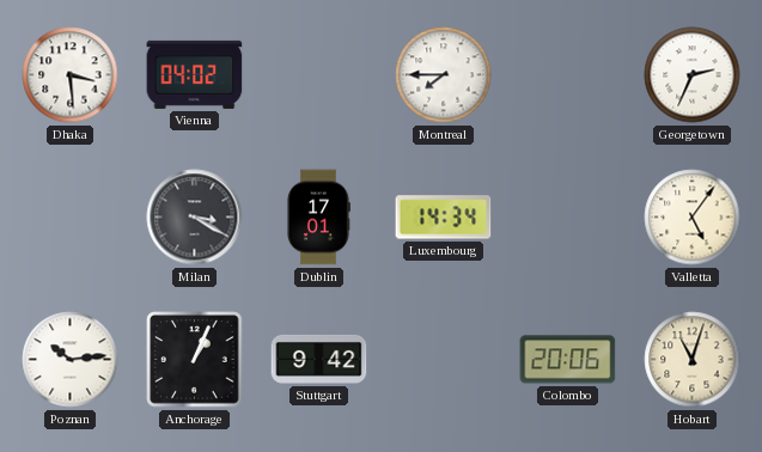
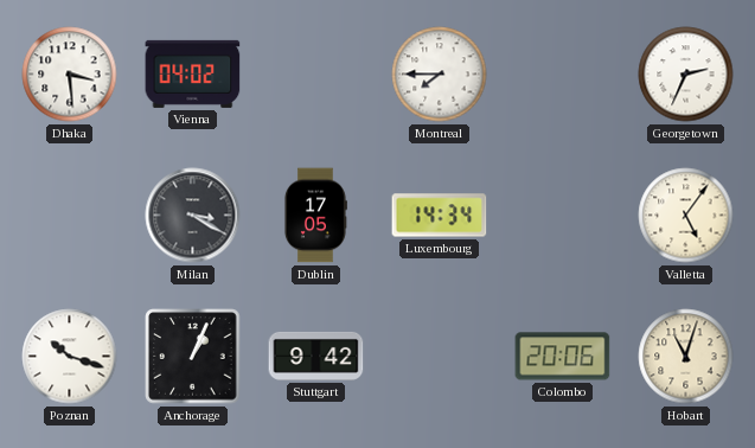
Dublin: 17:01 -> 17:05 (315, 216)
Poznan: 10:14 -> 10:18 (70, 357)
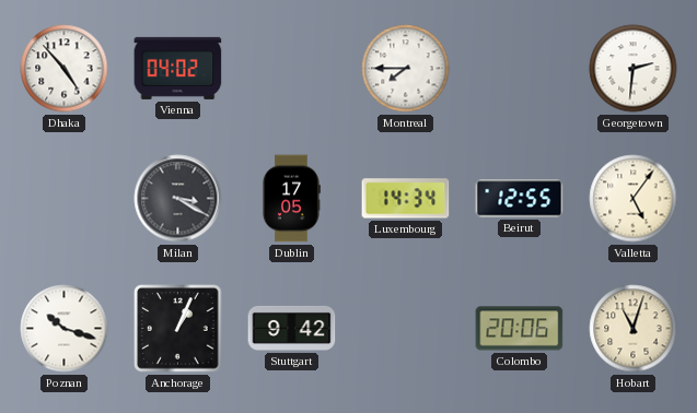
Dhaka: 3:29 -> 4:53 (65, 69)
Georgetown: 2:34 -> 2:31 (634, 69)
Beirut: none -> 12:55 (520, 199)
